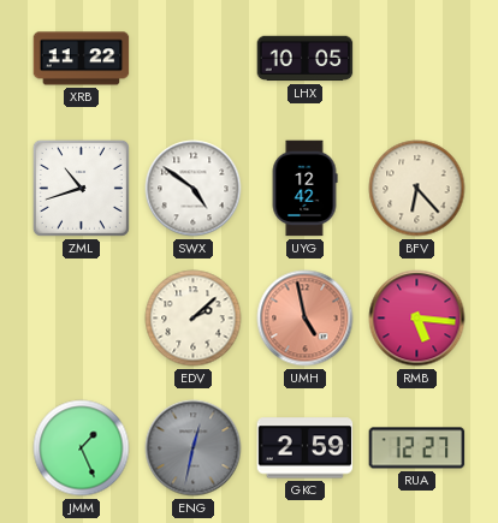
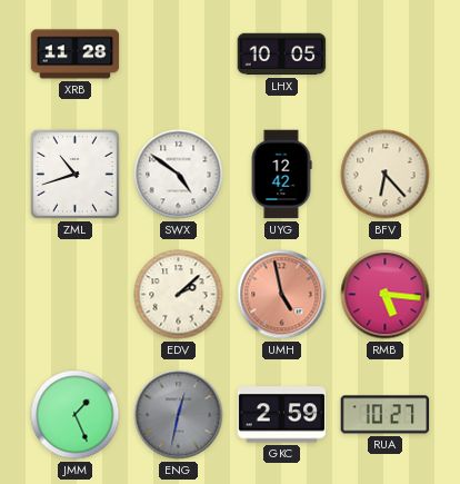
XRB: 11:22 -> 11:28 (76, 55)
RUA: 12:27 -> 10:27 (386, 415)
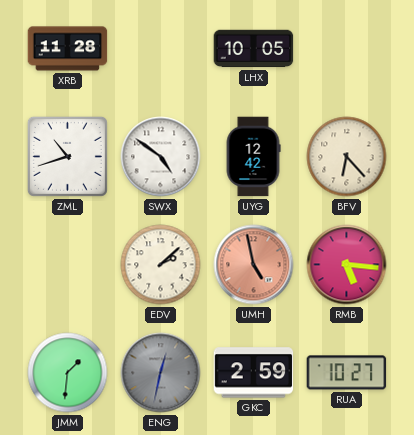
JMM: 1:26 -> 1:31 (68, 373)
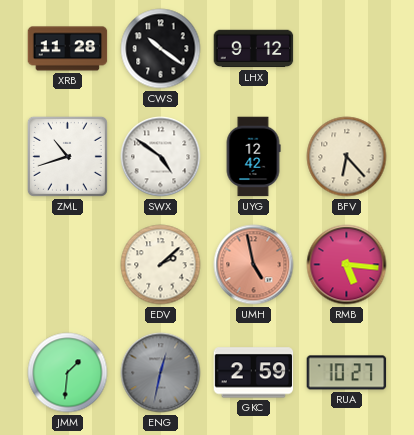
CWS: none -> 10:21 (161, 49)
LHX: 10:05 -> 9:12 (254, 49)
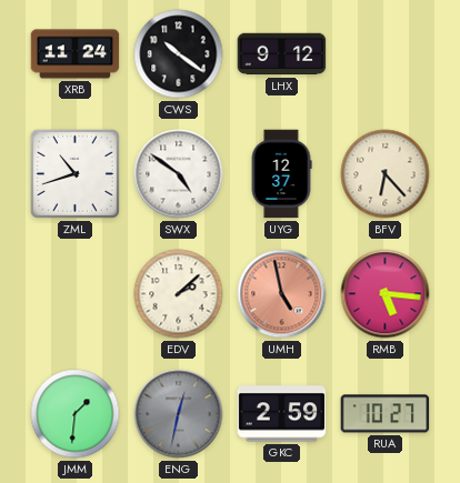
XRB: 11:28 -> 11:24 (76, 54)
UYG: 12:42 -> 12:37 (281, 174)
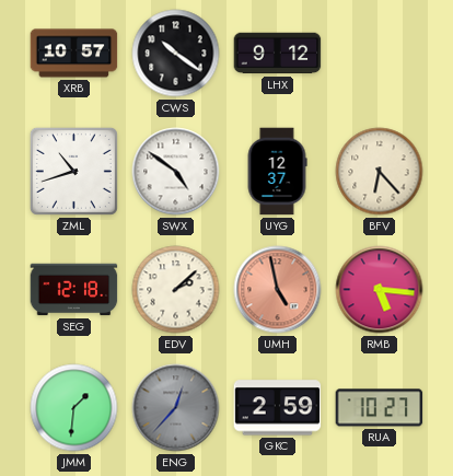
XRB: 11:24 -> 10:57 (74, 54)
SEG: none -> 12:18 (74, 290)
ENG: 12:32 -> 12:37 (176, 408)
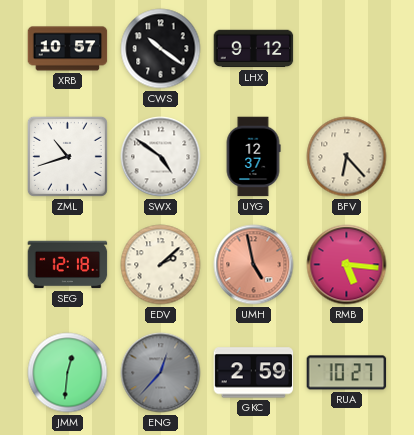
JMM: 1:31 -> 12:31 (68, 373)
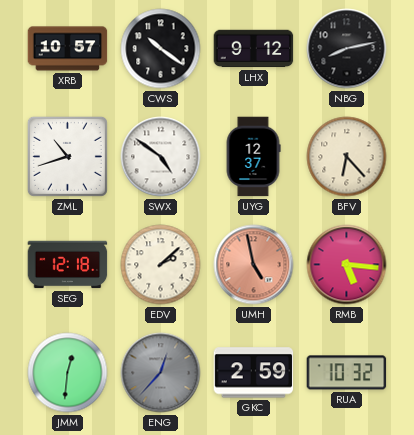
NBG: none -> 8:13 (347, 49)
RUA: 10:27 -> 10:32 (347, 373)
